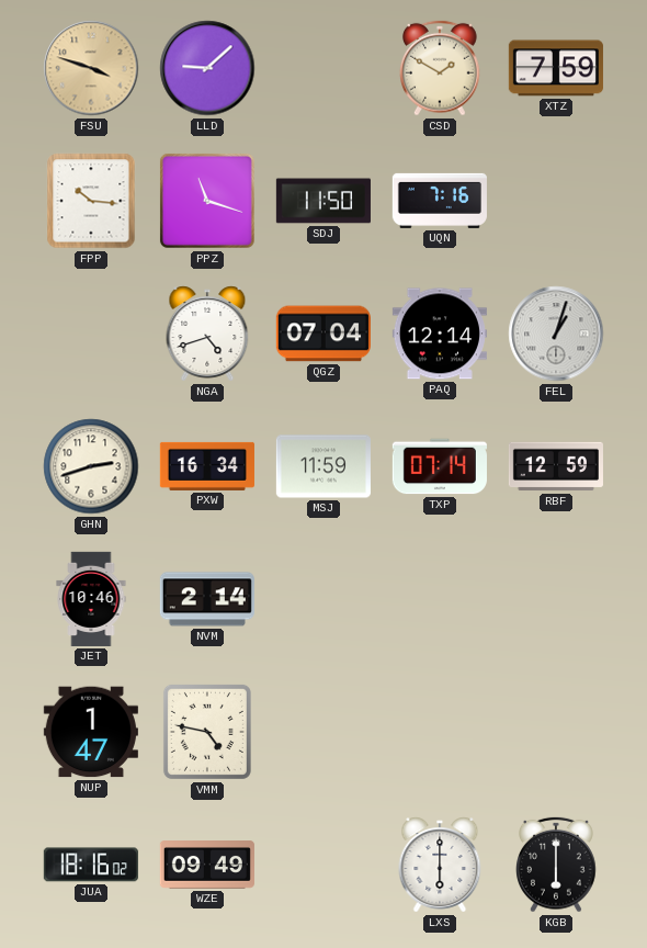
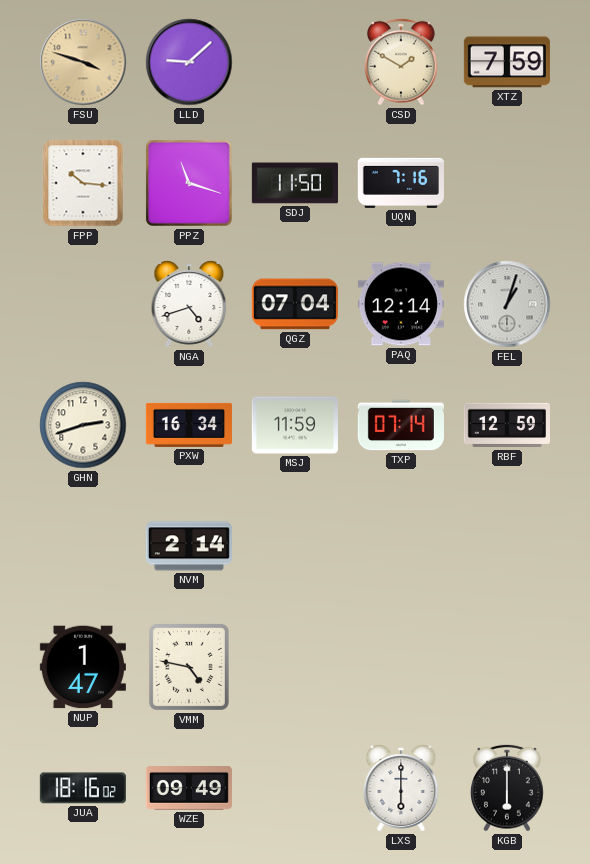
JET: 10:46 -> none (91, 599)
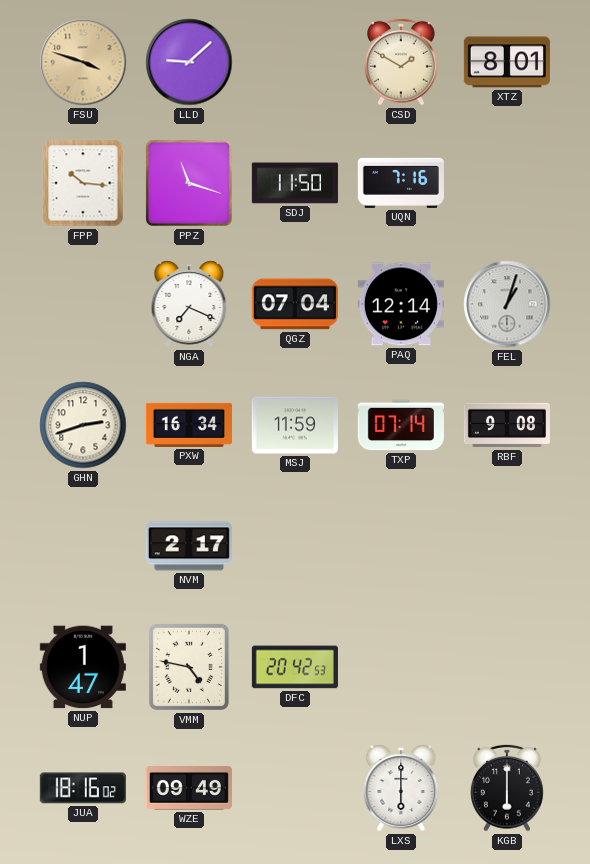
XTZ: 7:59 -> 8:01 (507, 62)
NGA: 4:42 -> 7:19 (189, 304)
RBF: 12:59 -> 9:08 (507, 425)
NVM: 2:14 -> 2:17 (189, 546)
DFC: none -> 20:42 (295, 667)
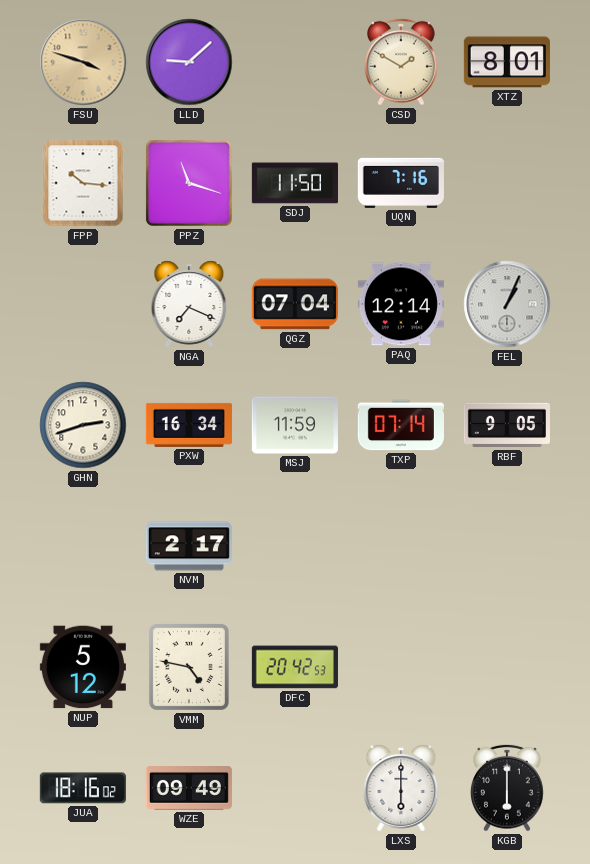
FEL: 1:03 -> 1:04 (507, 304)
RBF: 9:08 -> 9:05 (507, 425)
NUP: 1:47 -> 5:12 (83, 667)
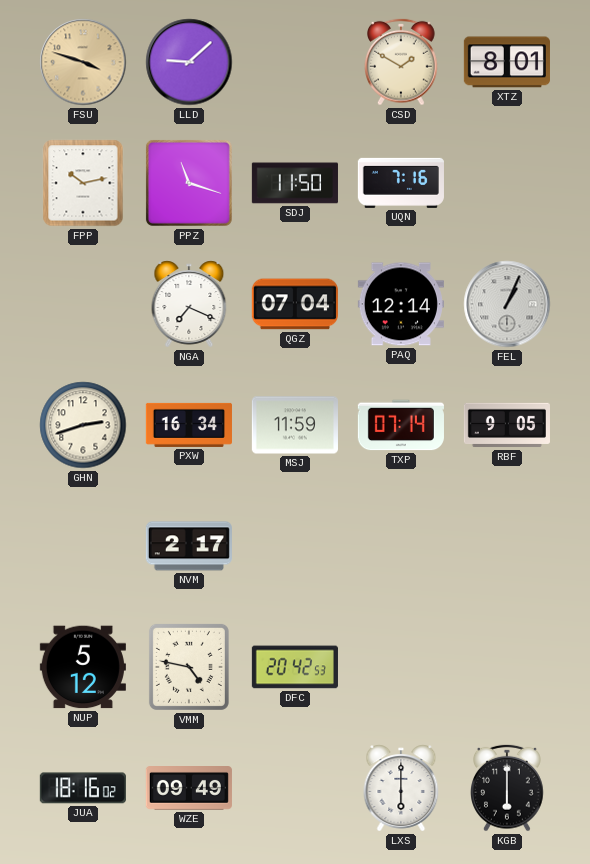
FPP: 10:16 -> 10:13 (83, 183)
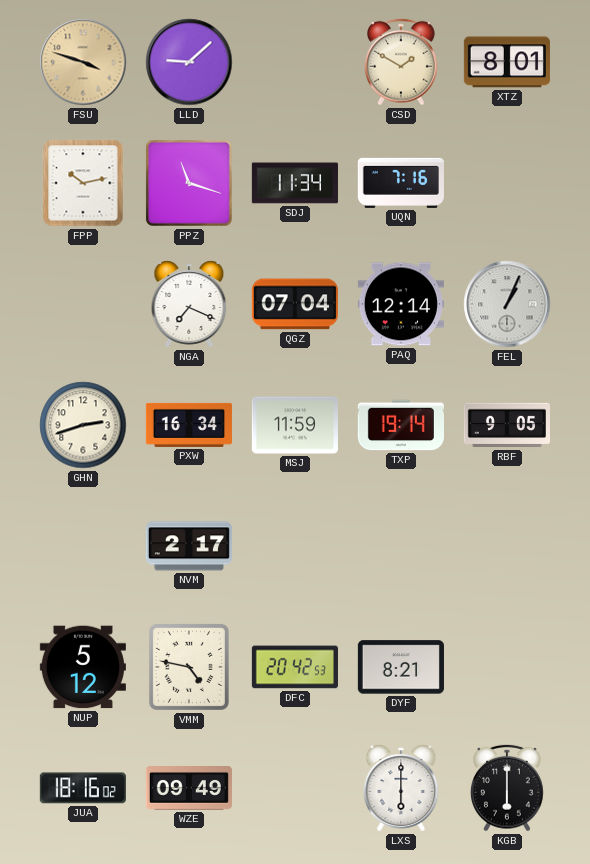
SDJ: 11:50 -> 11:34 (295, 183)
TXP: 07:14 -> 19:14 (401, 425)
DYF: none -> 8:21 (401, 667)
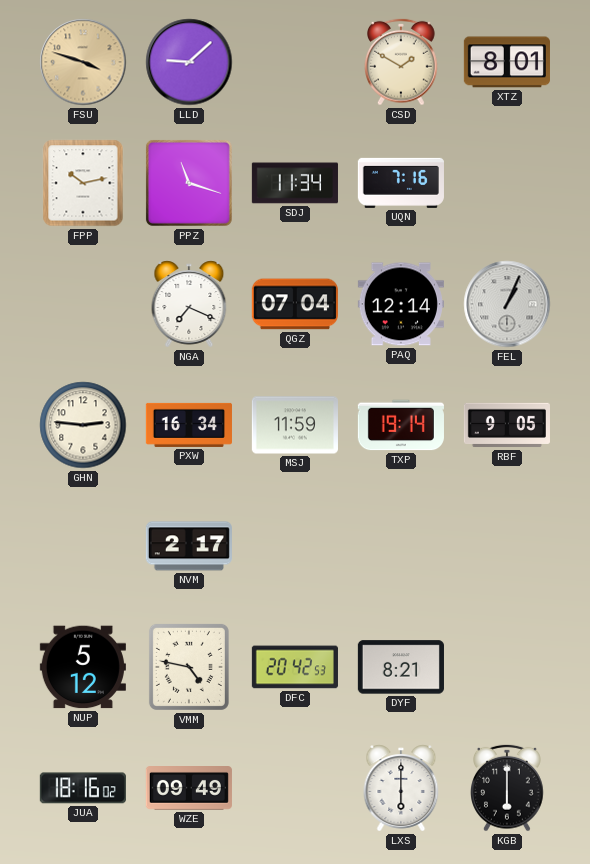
GHN: 2:42 -> 2:46 (83, 425)
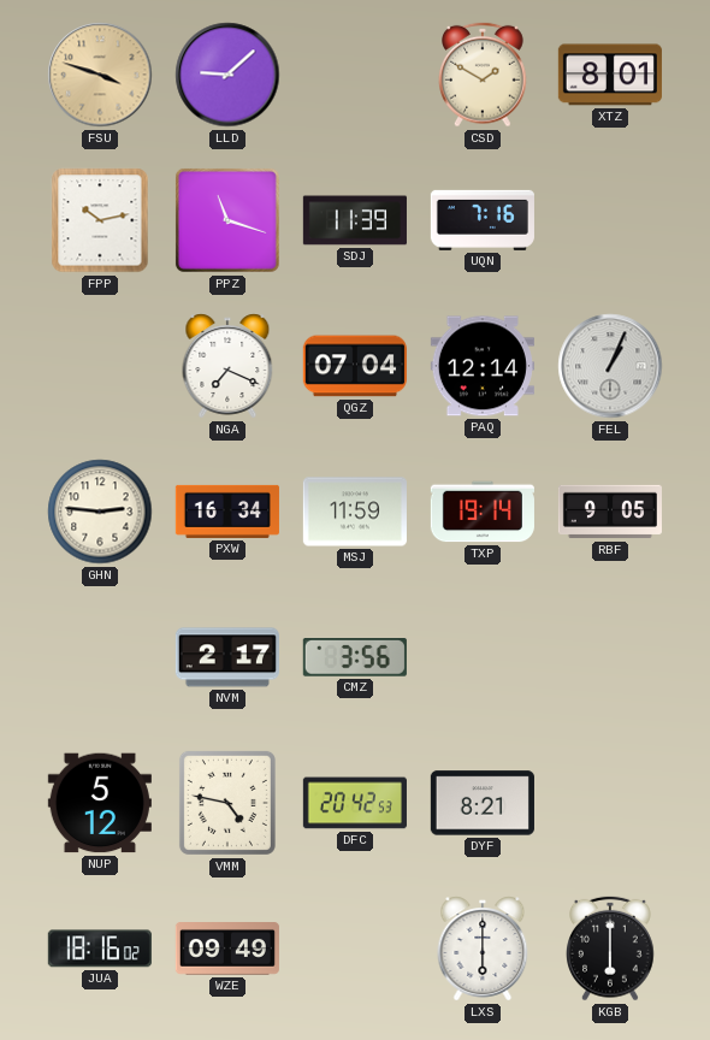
SDJ: 11:34 -> 11:39 (355, 220)
CMZ: none -> 3:56 (355, 658)
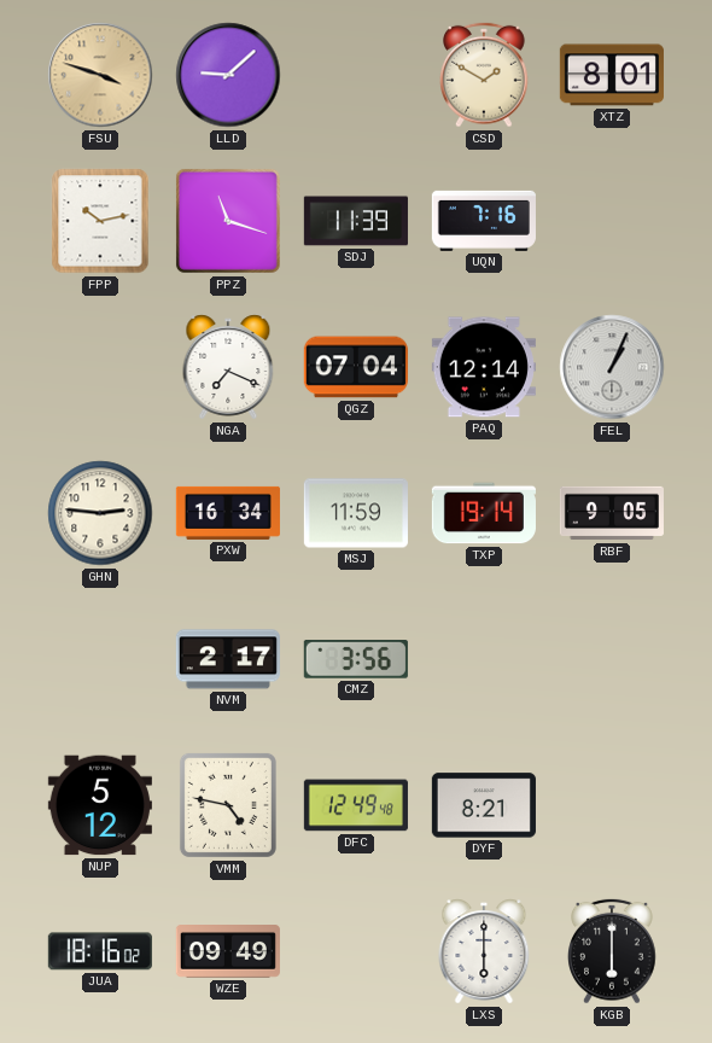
DFC: 20:42 -> 12:49 (356, 805)
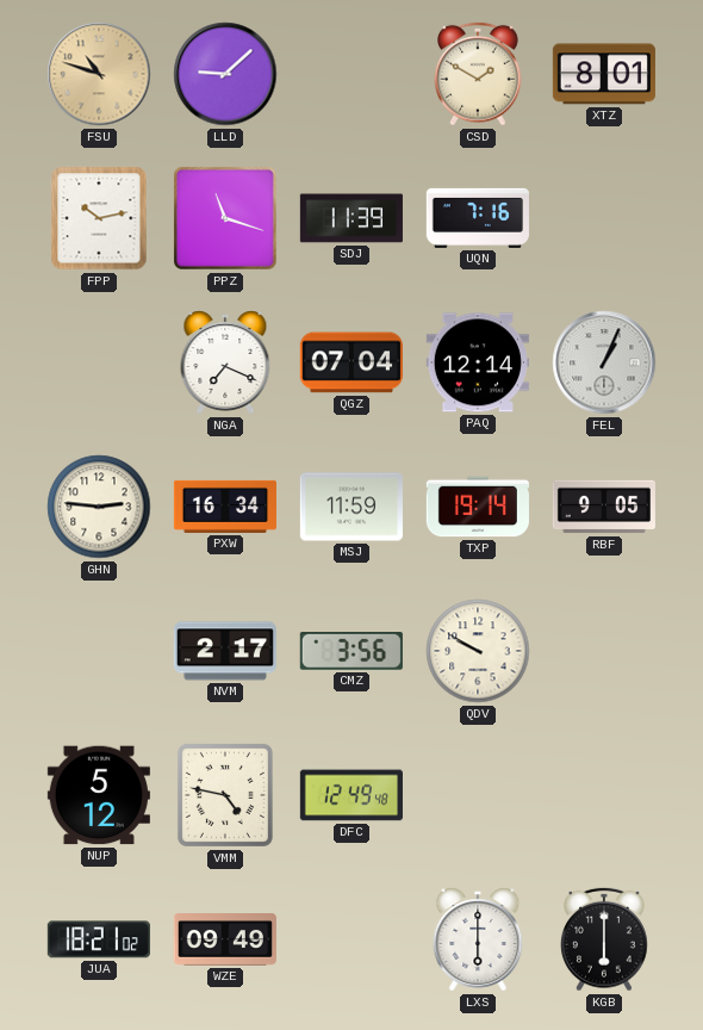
FSU: 3:48 -> 10:48 (99, 74)
QDV: none -> 9:50 (478, 651)
DYF: 8:21 -> none (484, 805)
JUA: 18:16 -> 18:21 (99, 939)
